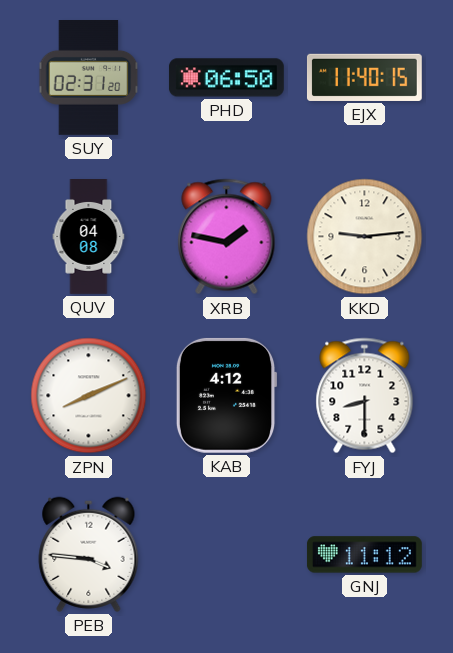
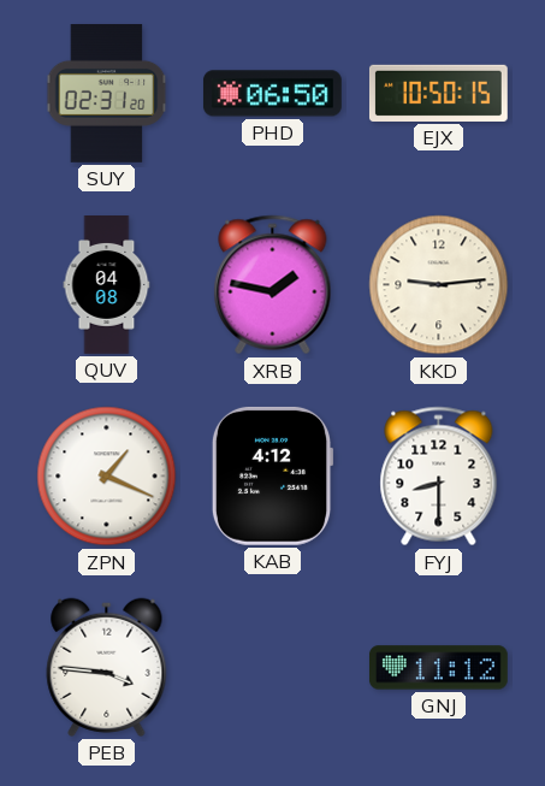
EJX: 11:40 -> 10:50 (438, 93)
ZPN: 8:11 -> 1:19 (107, 477)
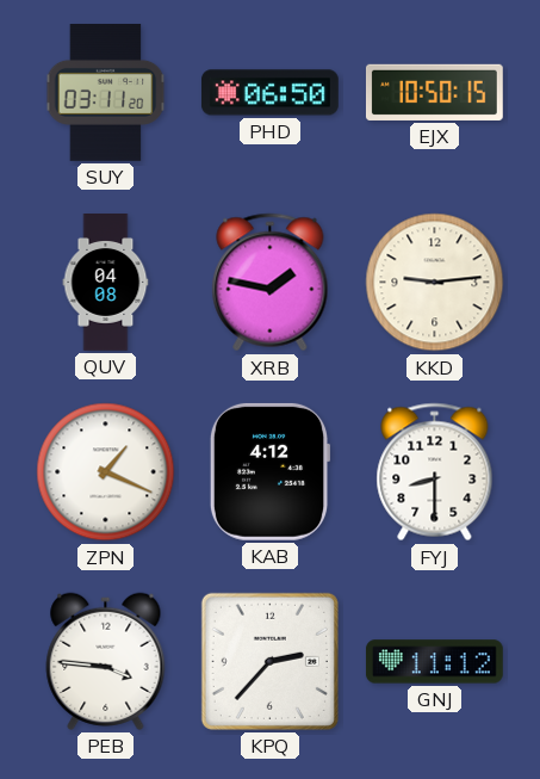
SUY: 02:31 -> 03:11 (106, 93)
KPQ: none -> 2:37 (269, 661)
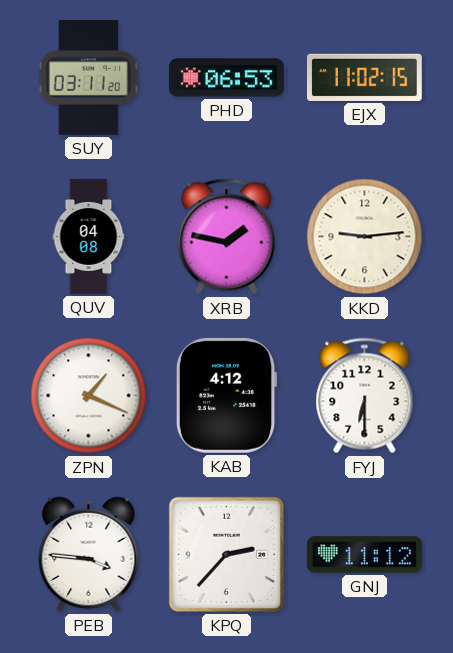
PHD: 06:50 -> 06:53 (226, 78)
EJX: 10:50 -> 11:02 (364, 77)
FYJ: 8:30 -> 6:30 (365, 396)
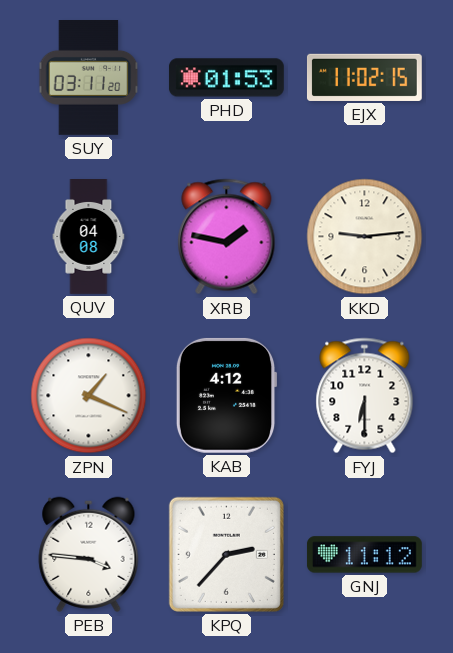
PHD: 06:53 -> 01:53 (226, 78)
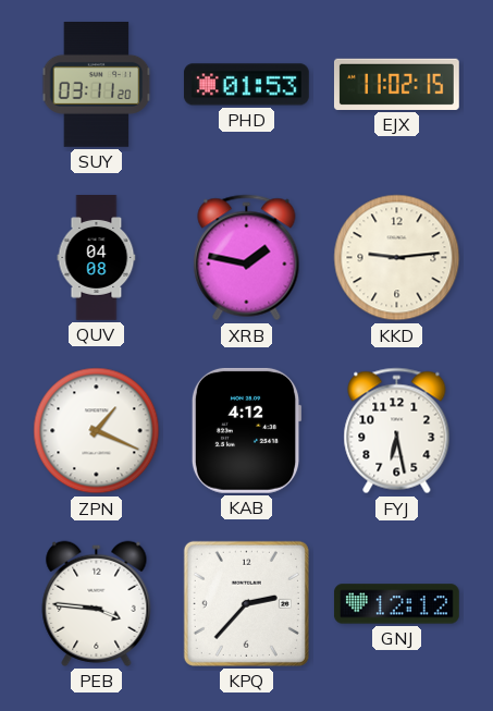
FYJ: 6:30 -> 6:28 (397, 431)
GNJ: 11:12 -> 12:12 (397, 604)
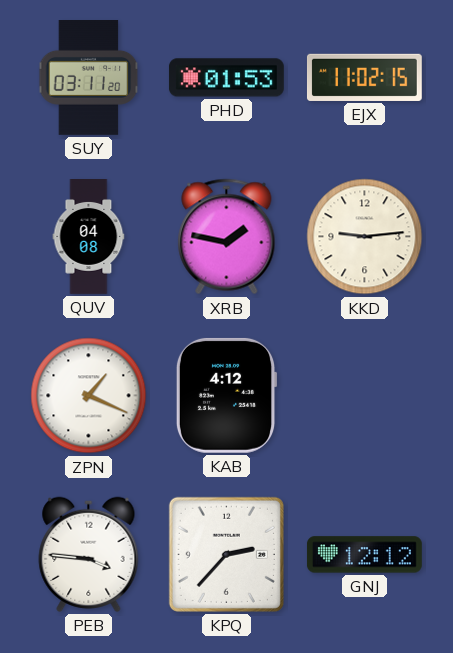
FYJ: 6:28 -> none (397, 431)
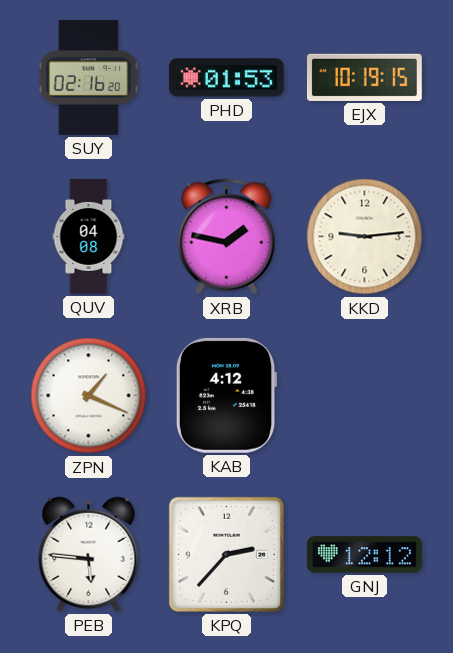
SUY: 03:11 -> 02:16 (89, 78)
EJX: 11:02 -> 10:19 (364, 77)
PEB: 3:46 -> 5:46 (89, 554)
